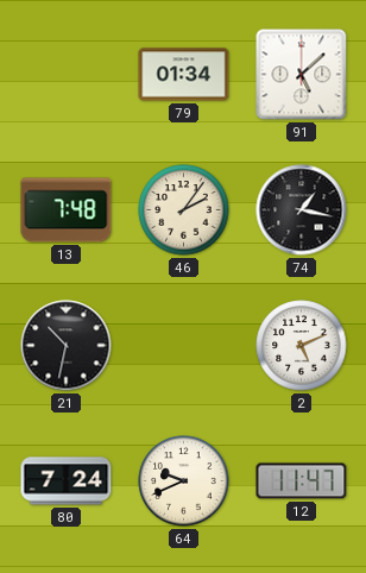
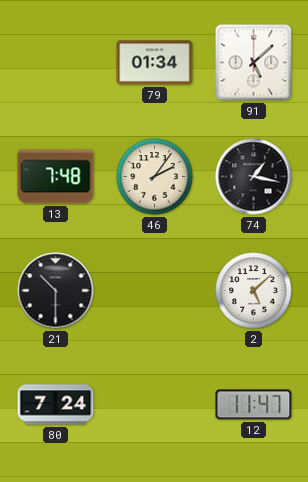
21: 10:32 -> 10:30 (56, 291)
2: 5:11 -> 5:08 (254, 291)
64: 9:41 -> none (184, 481)
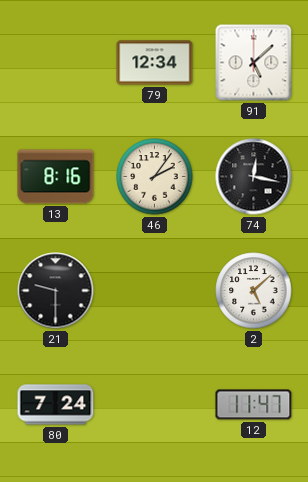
79: 01:34 -> 12:34 (155, 63)
13: 7:48 -> 8:16 (56, 177)
74: 1:17 -> 12:17 (254, 177)
21: 10:30 -> 9:30 (56, 291)
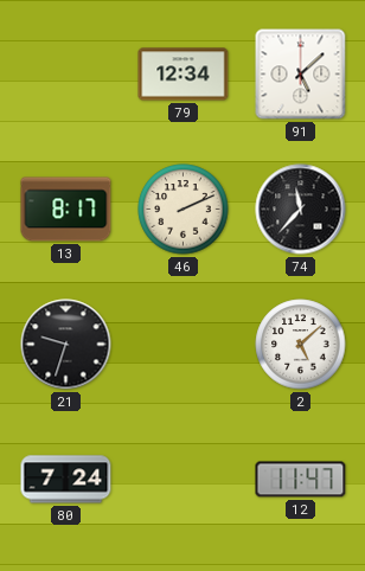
13: 8:16 -> 8:17 (66, 210)
46: 2:06 -> 2:11 (184, 210)
74: 12:17 -> 11:37 (301, 210)
21: 9:30 -> 9:33 (66, 345)
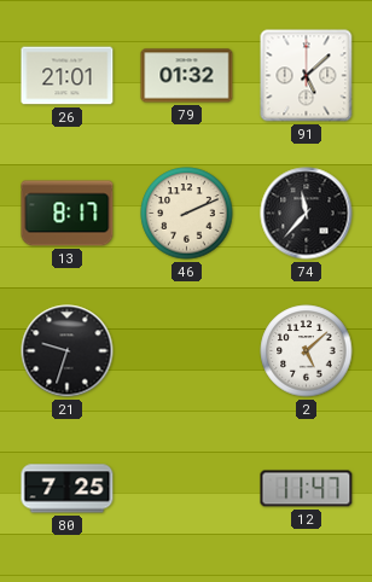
26: none -> 21:01 (68, 76)
79: 12:34 -> 01:32 (187, 76)
80: 7:24 -> 7:25 (68, 489)
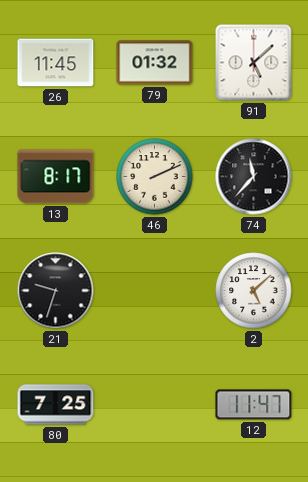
26: 21:01 -> 11:45 (56, 63)
